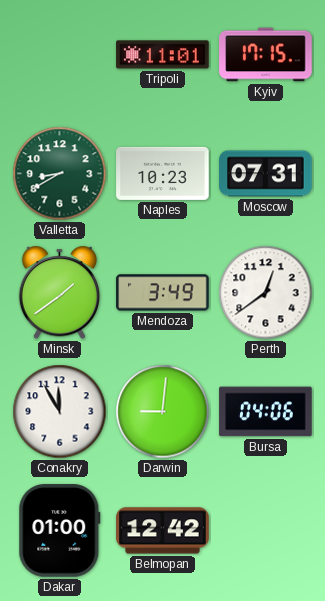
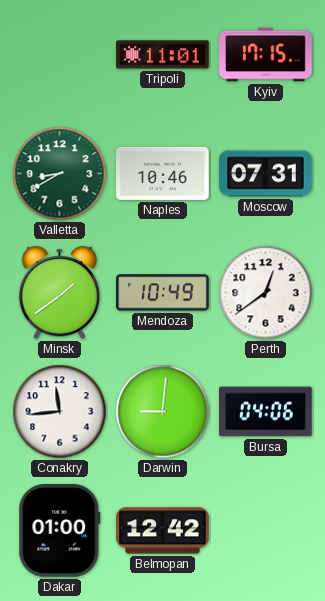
Naples: 10:23 -> 10:46 (163, 173)
Mendoza: 3:49 -> 10:49 (163, 293)
Conakry: 11:55 -> 11:44 (60, 412)
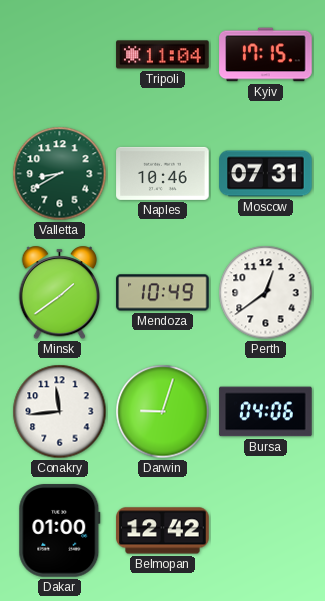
Tripoli: 11:01 -> 11:04 (163, 55)
Darwin: 9:01 -> 9:03 (163, 412)
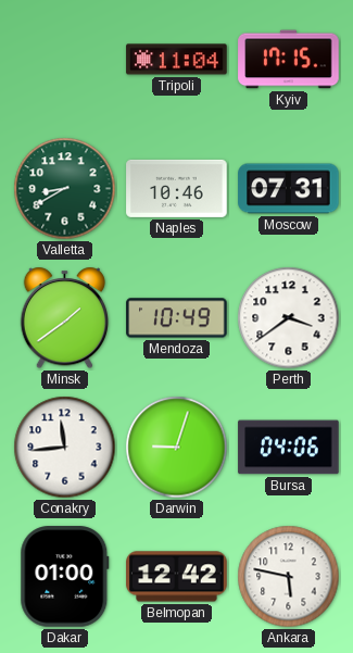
Perth: 12:39 -> 3:39 (289, 318)
Ankara: none -> 5:47 (289, 577)
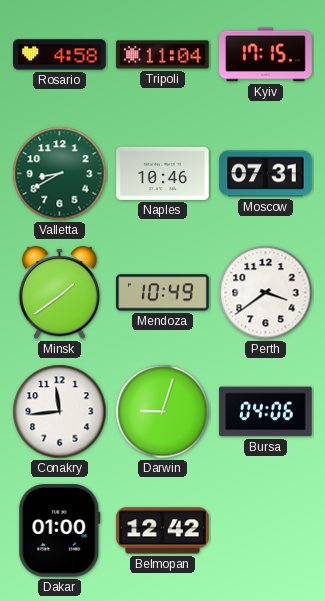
Rosario: none -> 4:58 (60, 55)
Ankara: 5:47 -> none (289, 577)
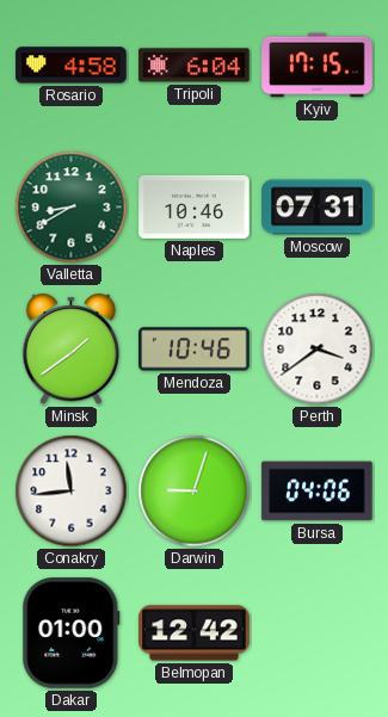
Tripoli: 11:04 -> 6:04 (195, 66)
Mendoza: 10:49 -> 10:46 (195, 350)
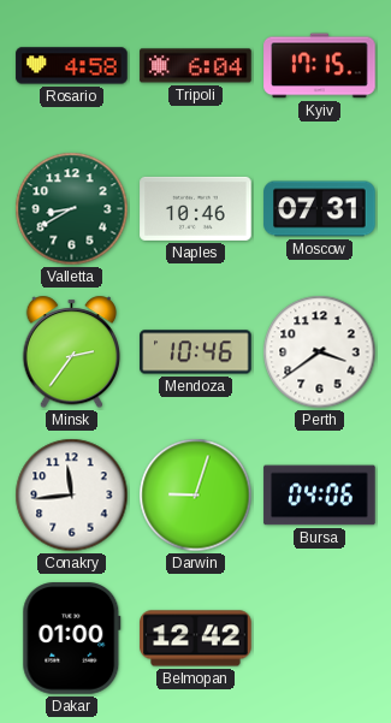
Minsk: 1:39 -> 2:36 (71, 352)
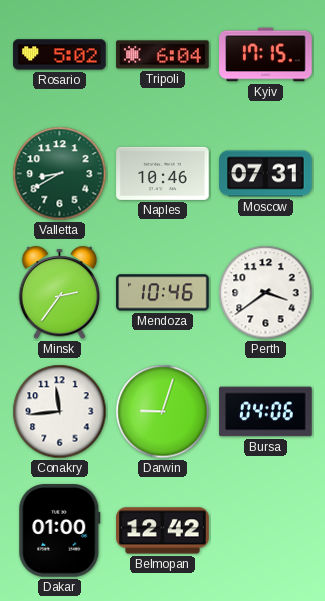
Rosario: 4:58 -> 5:02 (60, 55)
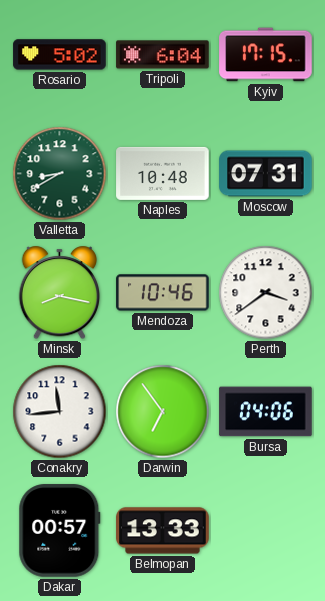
Naples: 10:46 -> 10:48 (163, 173)
Minsk: 2:36 -> 8:17 (59, 293)
Darwin: 9:03 -> 6:54 (163, 412)
Dakar: 01:00 -> 00:57 (60, 531)
Belmopan: 12:42 -> 13:33 (163, 531)
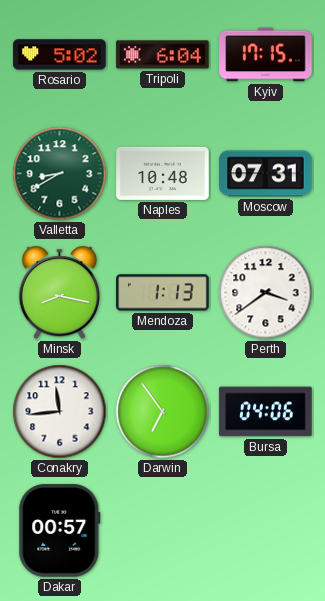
Mendoza: 10:46 -> 1:13 (163, 293)
Belmopan: 13:33 -> none (163, 531)
